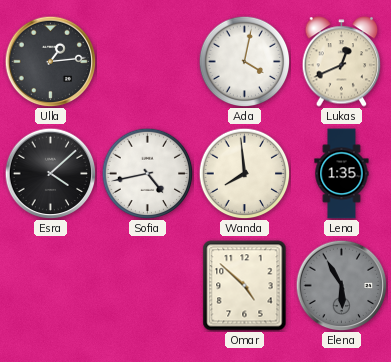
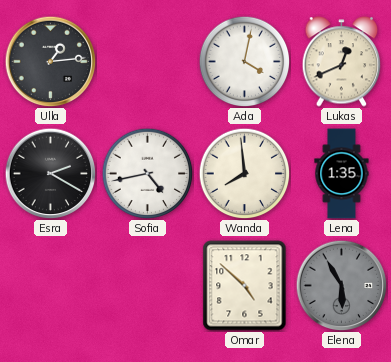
Esra: 4:08 -> 2:20 (50, 173)
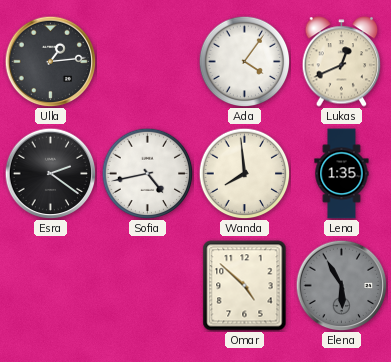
Ada: 4:02 -> 4:06 (244, 61)
Esra: 2:20 -> 2:21 (50, 173)
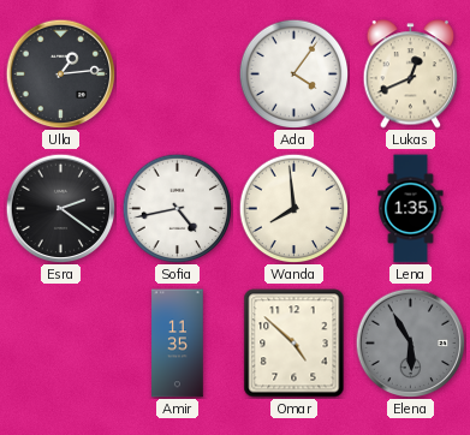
Amir: none -> 11:35 (178, 344)
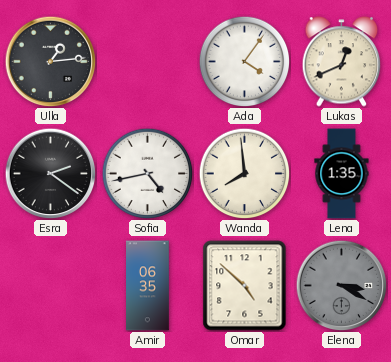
Amir: 11:35 -> 06:35 (148, 286)
Elena: 5:55 -> 3:20 (341, 285)
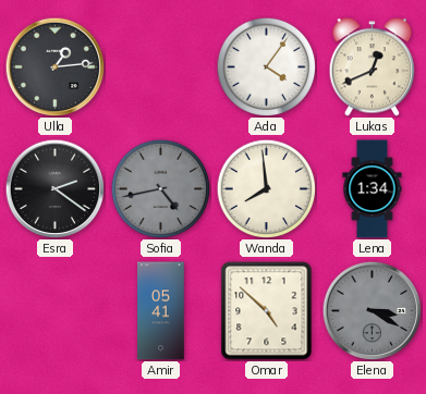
Sofia dial: white -> grey (160, 188)
Lena: 1:35 -> 1:34 (373, 189)
Amir: 06:35 -> 05:41 (161, 311)
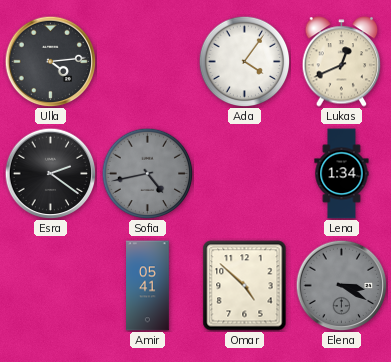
Ulla: 1:14 -> 4:14 (50, 61)
Wanda: 7:59 -> none (266, 188)
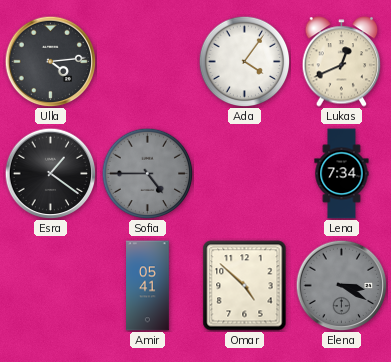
Esra: 2:21 -> 1:21 (50, 173)
Sofia: 4:43 -> 4:45 (147, 173)
Lena: 1:34 -> 7:34 (342, 174)
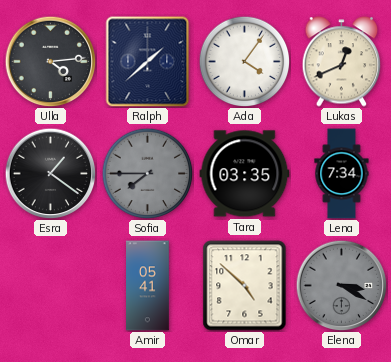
Ralph: none -> 1:38 (148, 62)
Sofia: 4:45 -> 7:45 (147, 173)
Tara: none -> 03:35 (245, 174)
